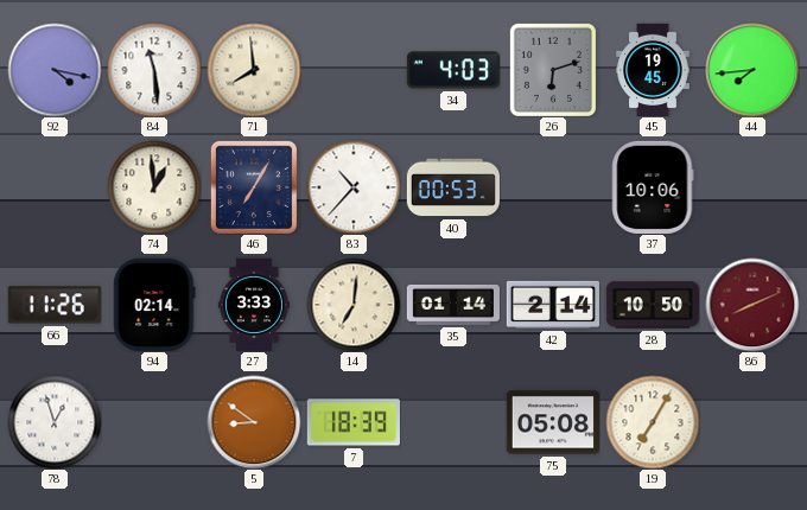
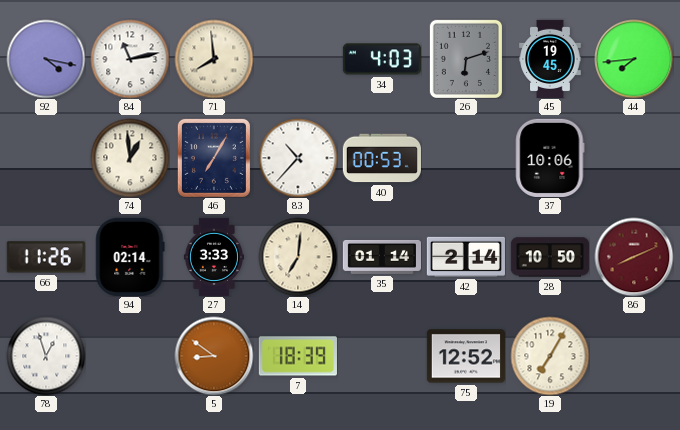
84: 11:29 -> 11:13 (130, 59)
75: 05:08 -> 12:52 (466, 356)
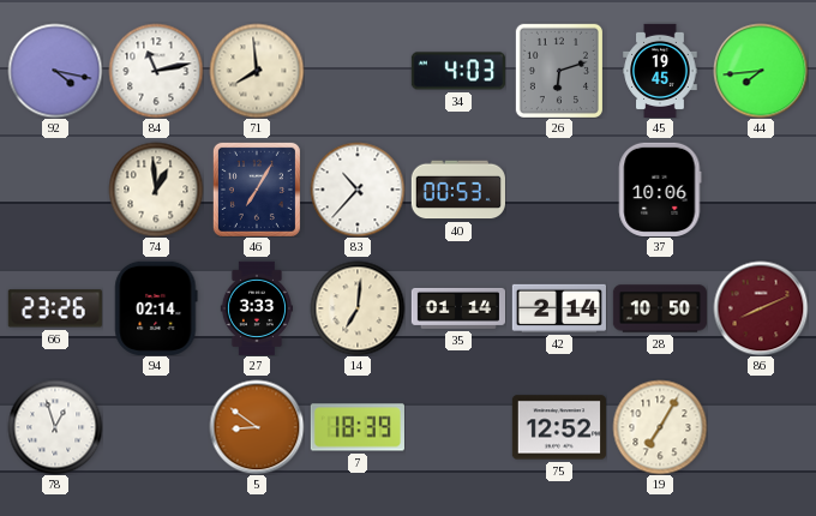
66: 11:26 -> 23:26 (55, 308)
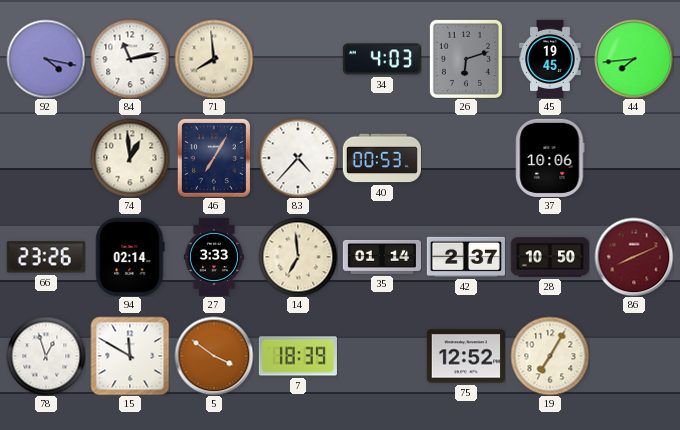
83: 10:37 -> 4:37 (298, 158)
14: 7:01 -> 6:59 (298, 257)
42: 2:14 -> 2:37 (466, 257)
15: none -> 11:50 (130, 356)
5: 8:51 -> 3:51 (214, 356)
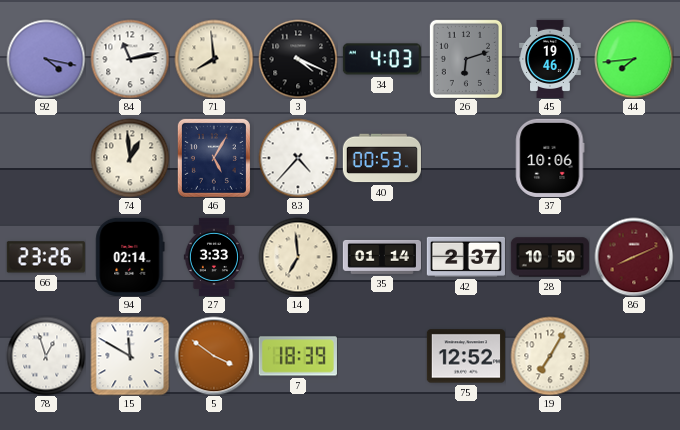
3: none -> 4:19 (298, 59)
45: 19:45 -> 19:46 (550, 58)
46: 7:05 -> 5:05 (214, 158)
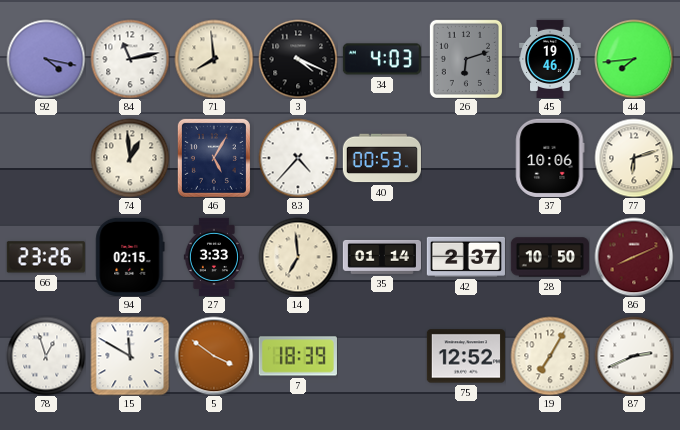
77: none -> 6:12 (634, 158)
94: 02:14 -> 02:15 (130, 257)
87: none -> 2:41 (634, 356)
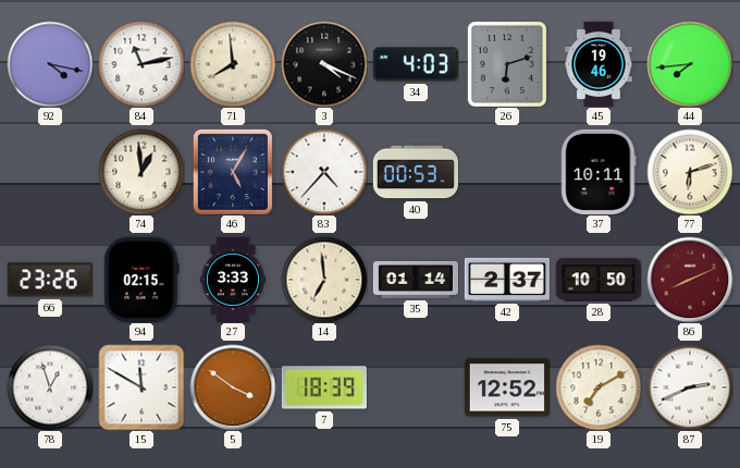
37: 10:06 -> 10:11 (599, 172)
19: 7:05 -> 7:10 (599, 387)
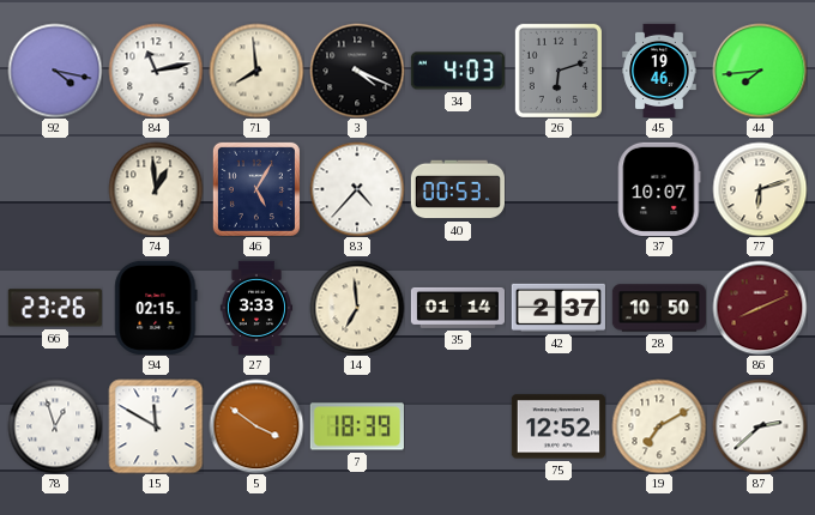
37: 10:11 -> 10:07 (659, 189)
87: 2:41 -> 2:38 (760, 426)
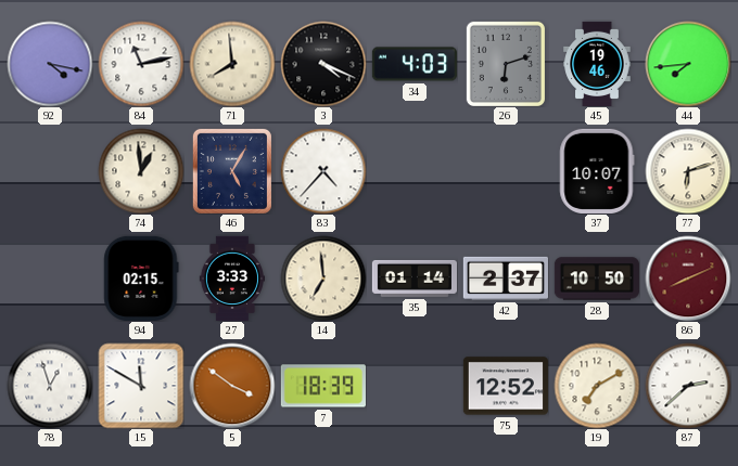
40: 00:53 -> none (458, 189)
66: 23:26 -> none (55, 308)
